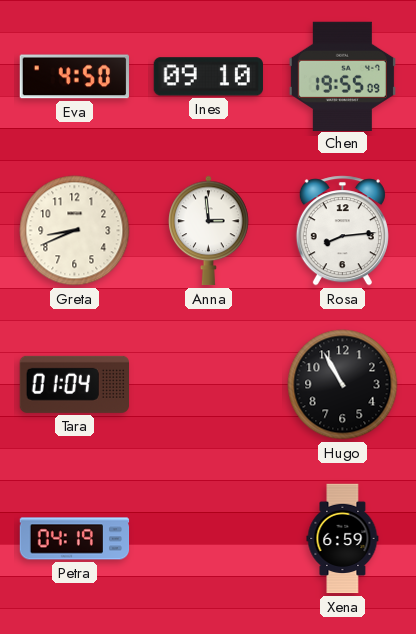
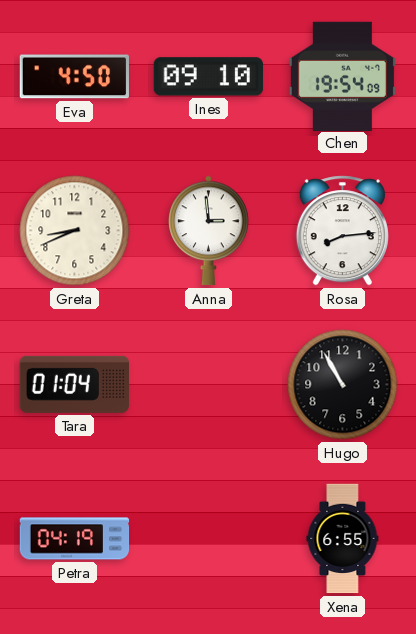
Chen: 19:55 -> 19:54 (342, 76)
Xena: 6:59 -> 6:55 (343, 539)
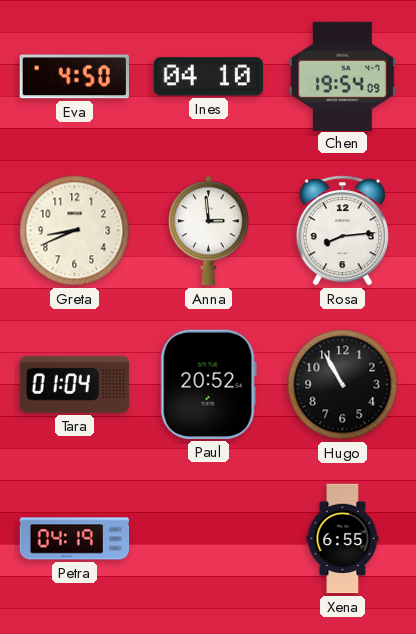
Ines: 09:10 -> 04:10 (208, 77)
Paul: none -> 20:52 (208, 384)
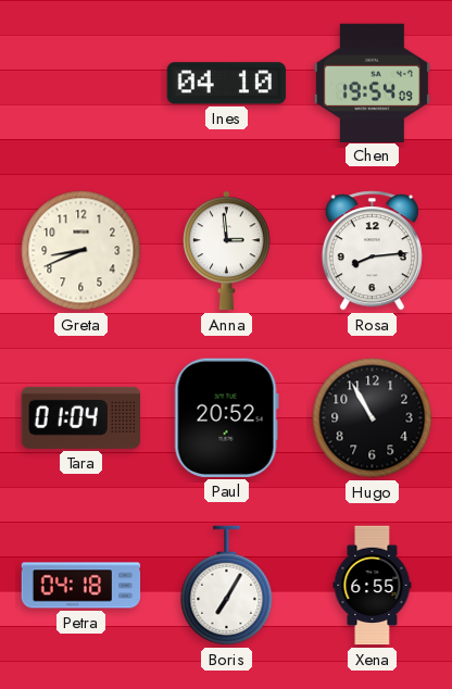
Eva: 4:50 -> none (74, 77)
Petra: 04:19 -> 04:18 (81, 586)
Boris: none -> 7:05 (227, 586)
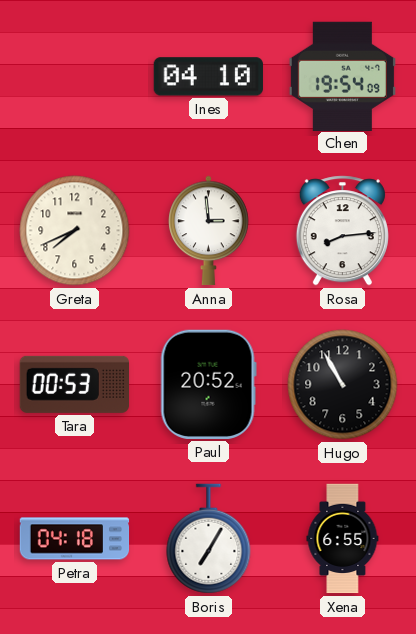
Greta: 8:41 -> 7:41 (75, 231)
Tara: 01:04 -> 00:53 (74, 384)
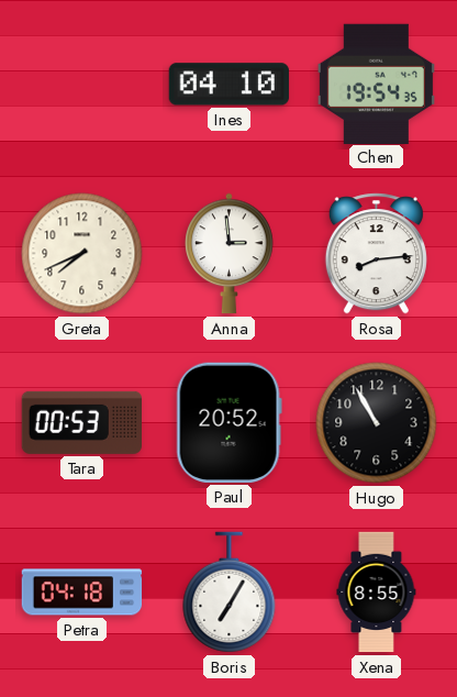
Chen: 19:54:09 -> 19:54:35 (376, 84)
Xena: 6:55 -> 8:55 (377, 593)
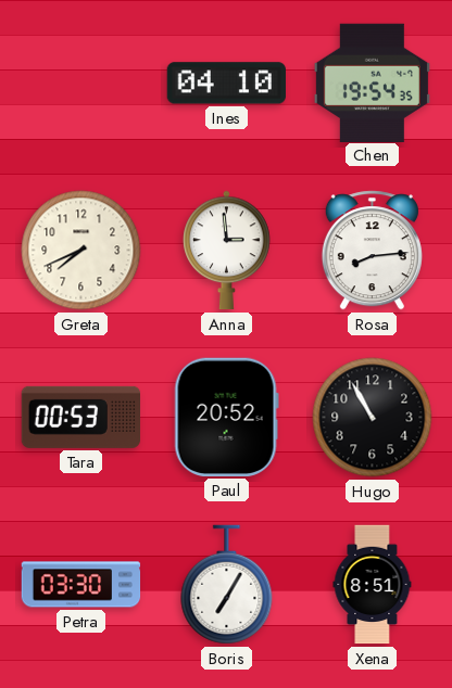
Petra: 04:18 -> 03:30 (81, 585)
Xena: 8:55 -> 8:51 (373, 585)
